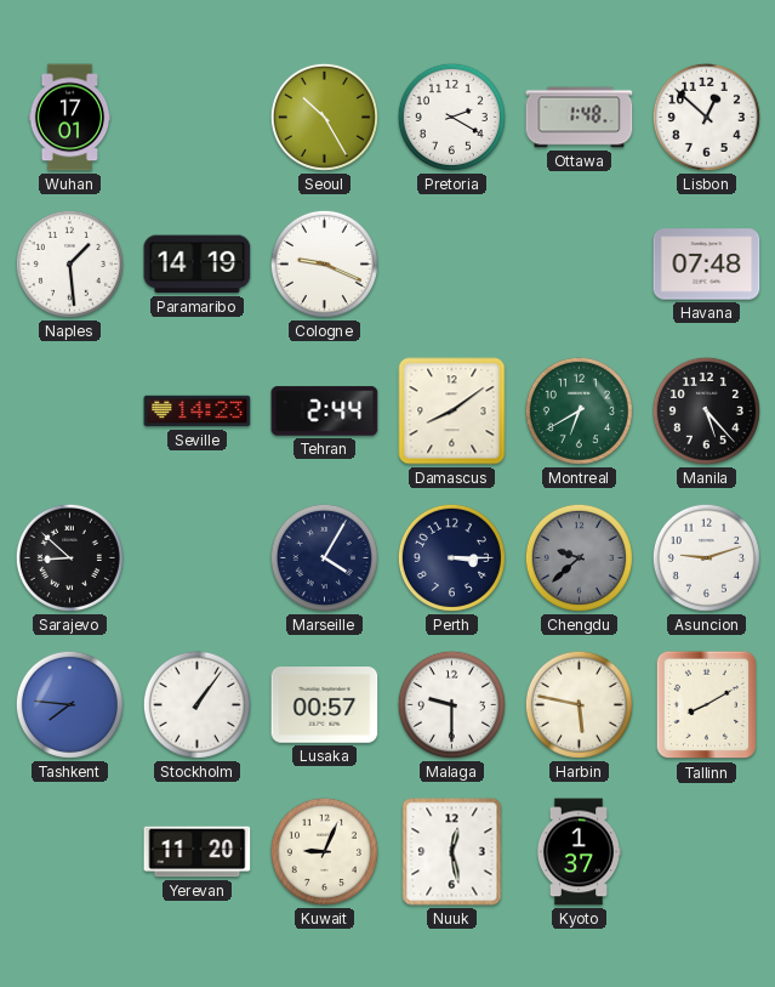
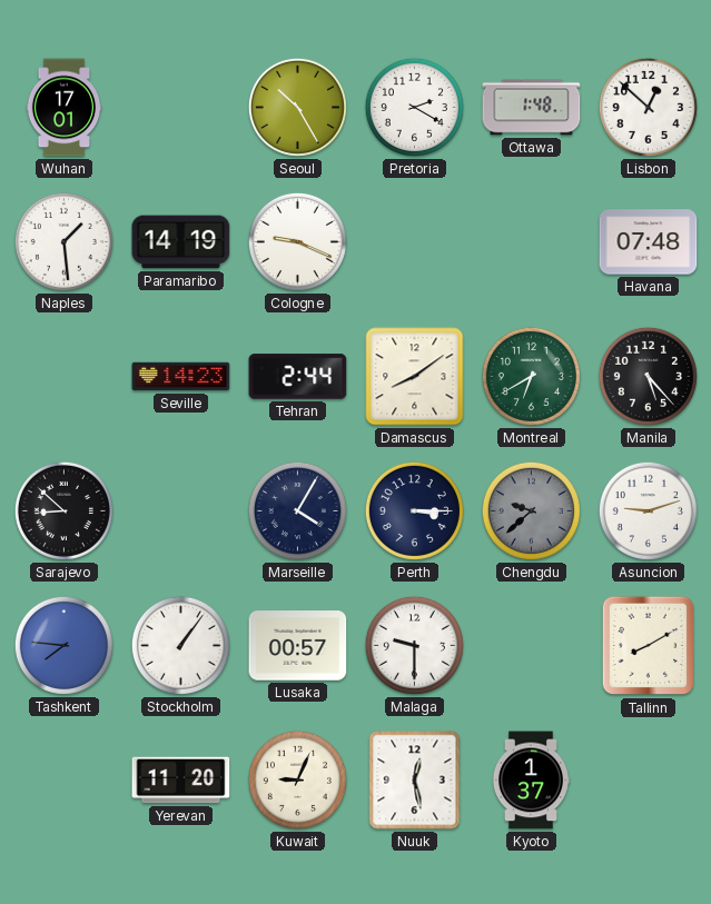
Harbin: 5:47 -> none (579, 704)
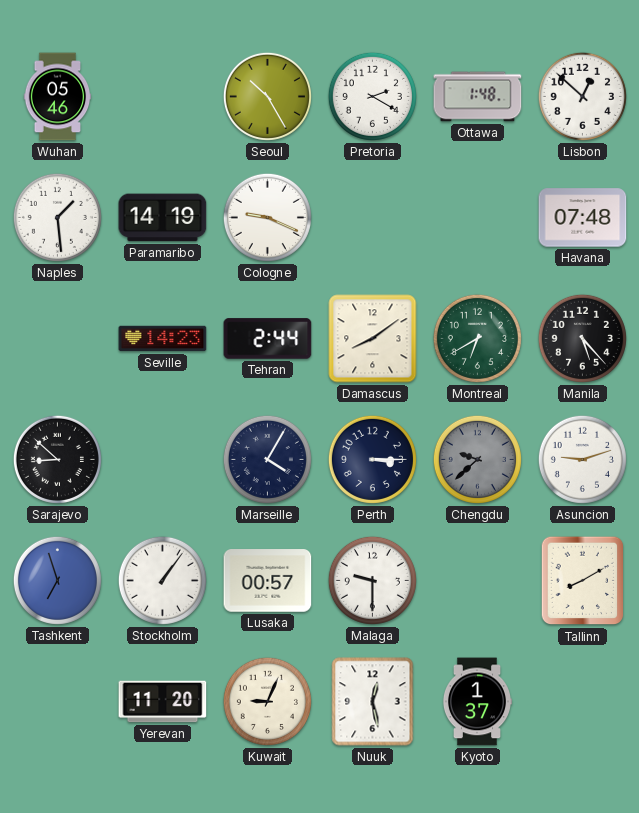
Wuhan: 17:01 -> 05:46 (58, 97)
Tashkent: 7:46 -> 6:57 (57, 580)
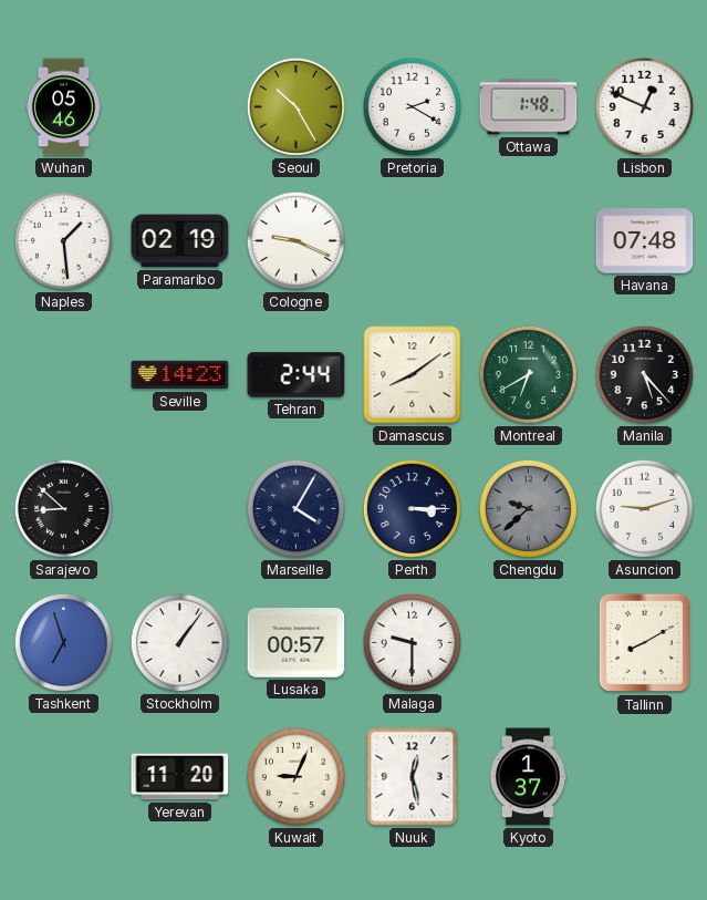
Lisbon: 12:52 -> 12:49 (644, 106)
Paramaribo: 14:19 -> 02:19 (180, 241)
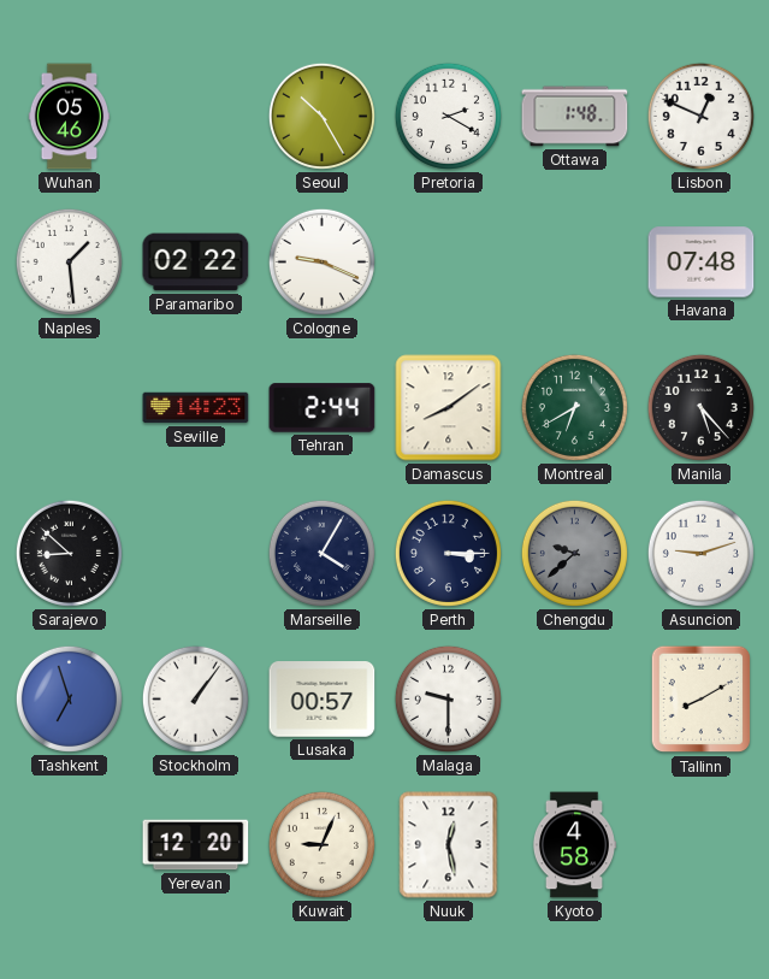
Paramaribo: 02:19 -> 02:22 (196, 263)
Yerevan: 11:20 -> 12:20 (196, 845)
Kyoto: 1:37 -> 4:58 (573, 845)
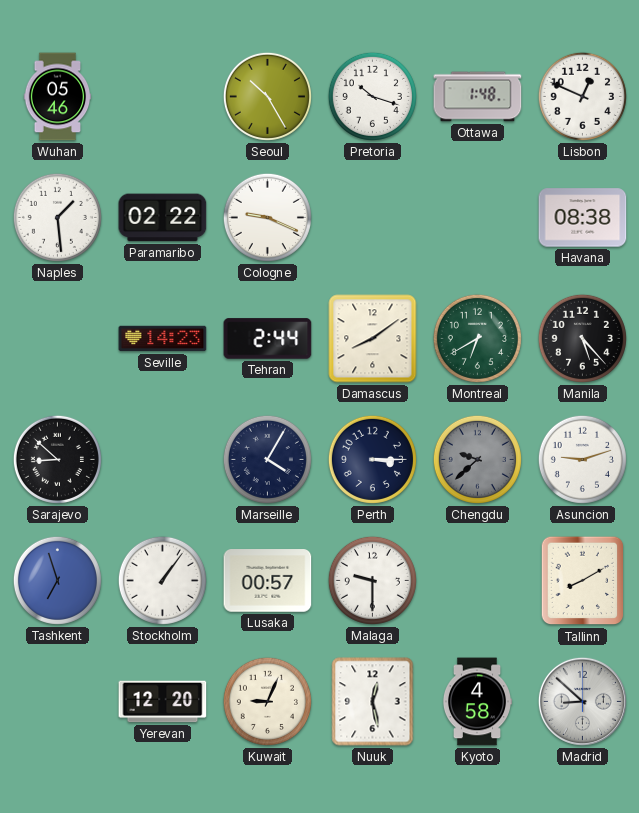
Pretoria: 2:20 -> 10:18 (372, 96)
Havana: 07:48 -> 08:38 (583, 218)
Madrid: none -> 8:52 (582, 701)
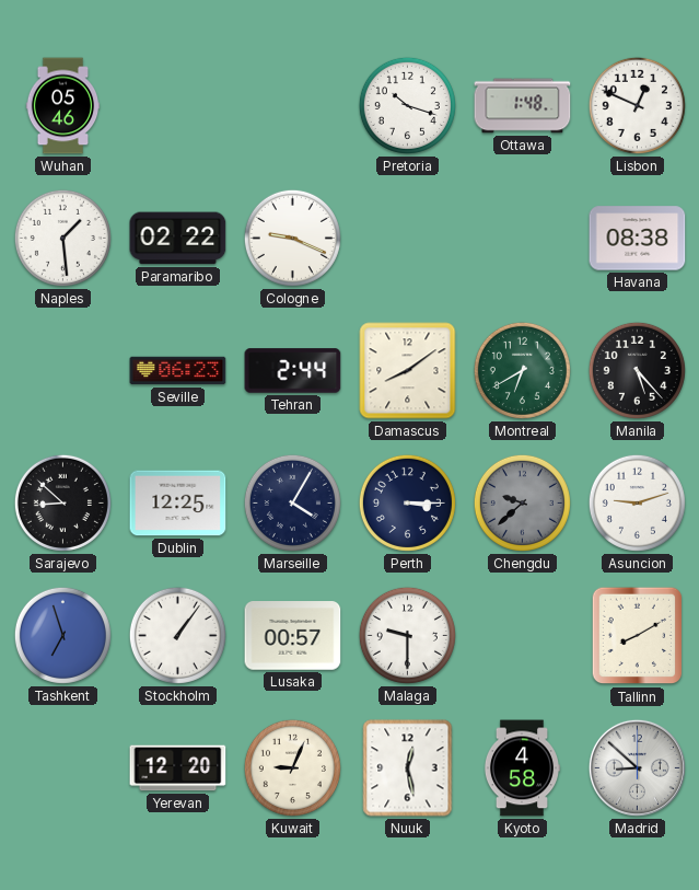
Seoul: 10:25 -> none (267, 96)
Seville: 14:23 -> 06:23 (178, 371)
Dublin: none -> 12:25 (178, 504)
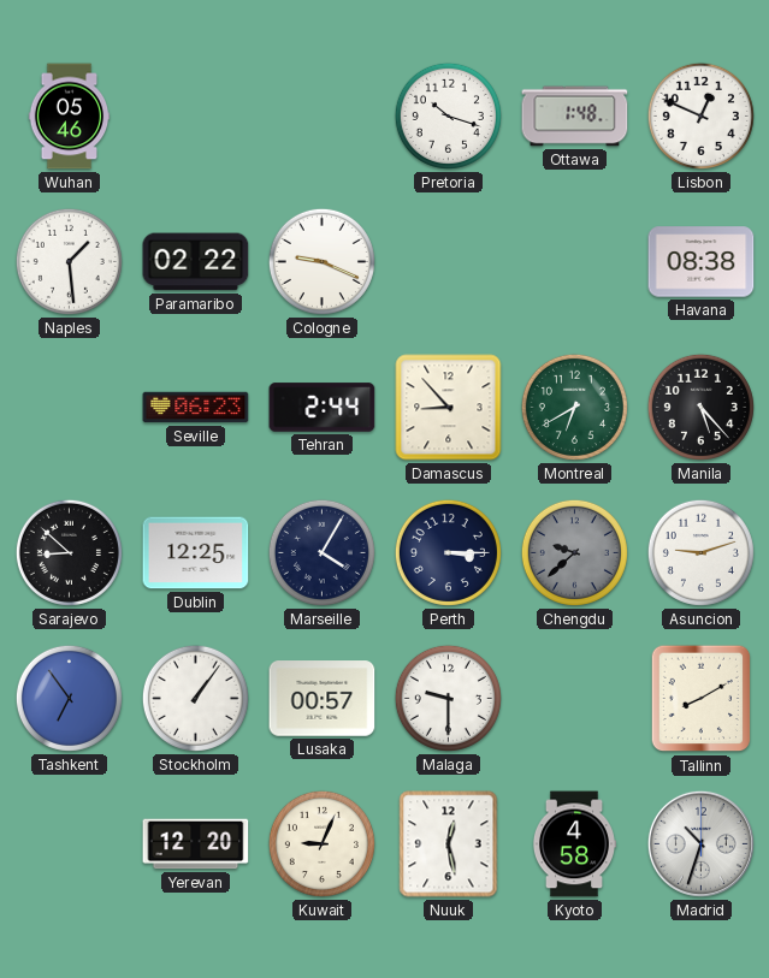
Damascus: 8:09 -> 8:53 (449, 408)
Tashkent: 6:57 -> 6:54 (69, 698)
Madrid: 8:52 -> 10:33 (700, 843)
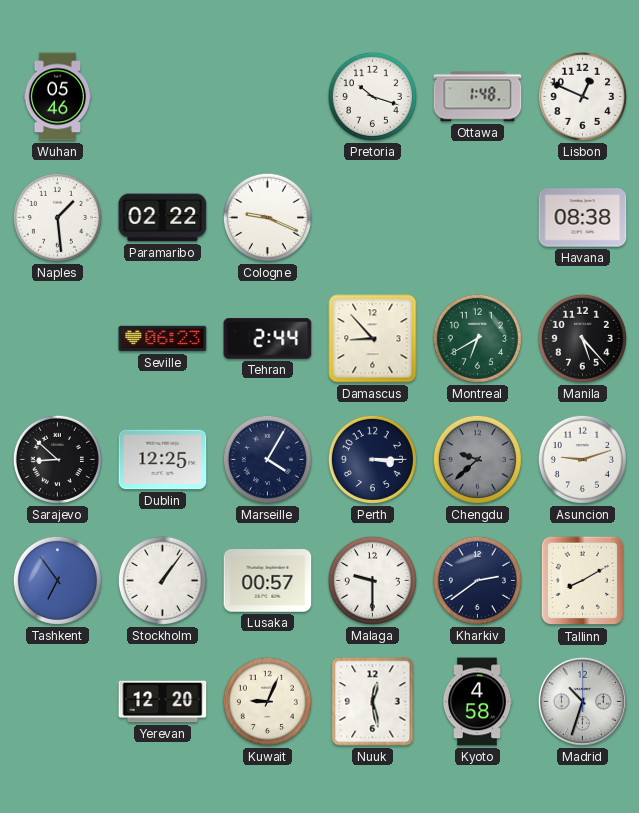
Kharkiv: none -> 2:39 (477, 580)
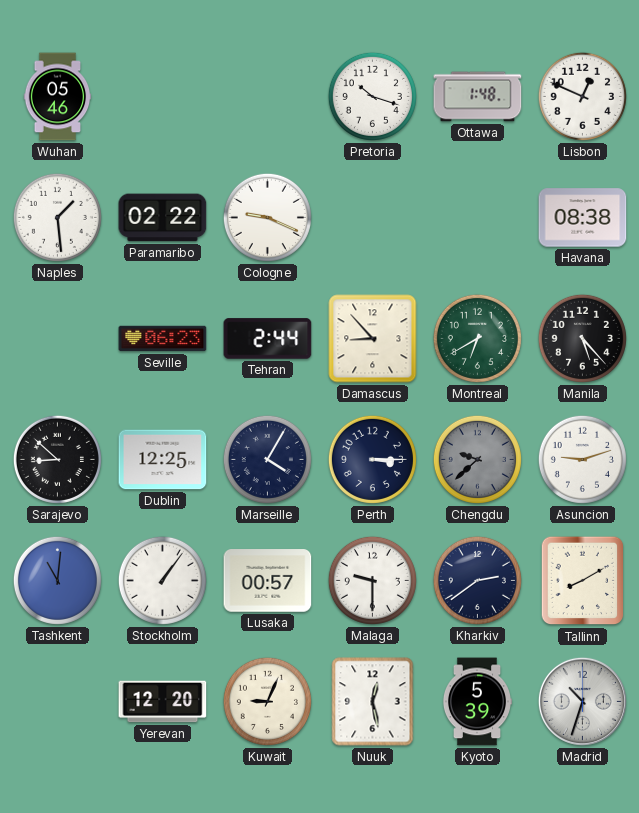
Tashkent: 6:54 -> 11:01 (57, 580)
Kyoto: 4:58 -> 5:39 (476, 702)
